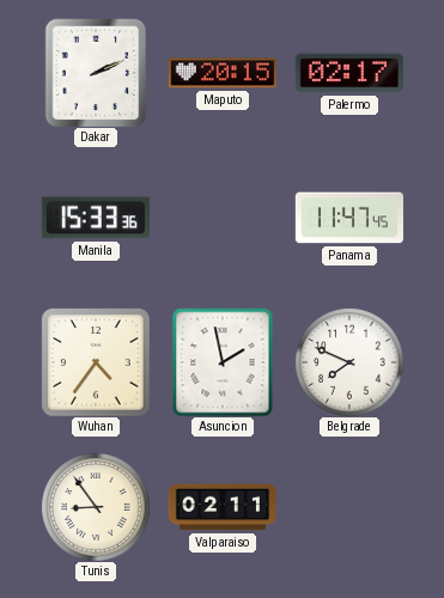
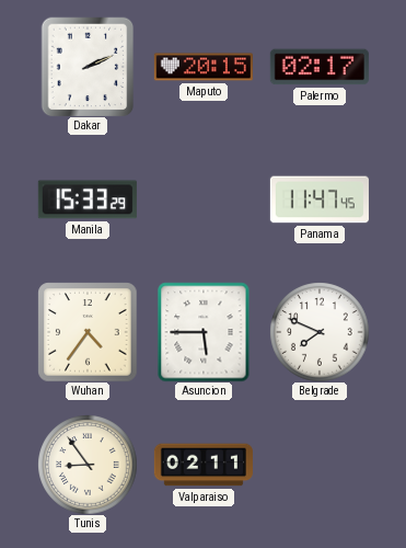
Manila: 15:33:36 -> 15:33:29 (88, 199)
Asuncion: 1:58 -> 5:45 (204, 332)
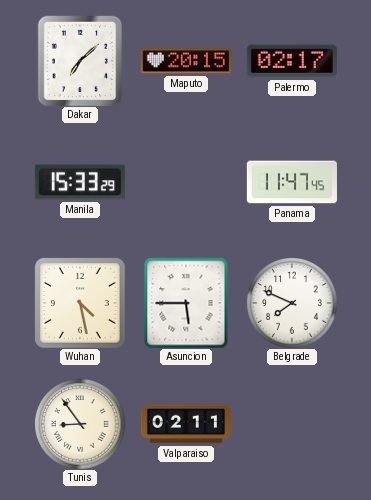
Dakar: 2:11 -> 7:08 (80, 61)
Wuhan: 4:36 -> 4:28 (80, 303)
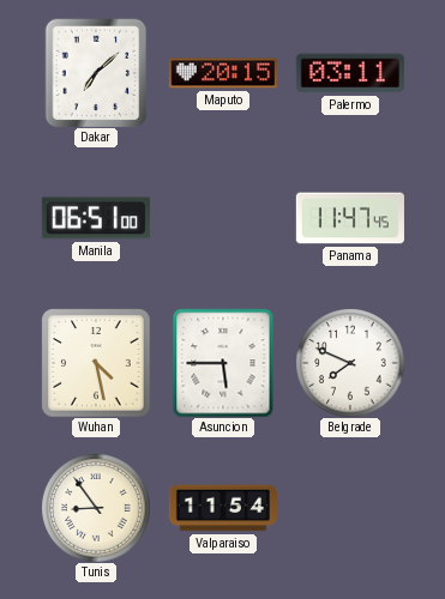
Palermo: 02:17 -> 03:11 (350, 73)
Manila: 15:33 -> 06:51 (96, 218)
Valparaiso: 02:11 -> 11:54 (223, 508)
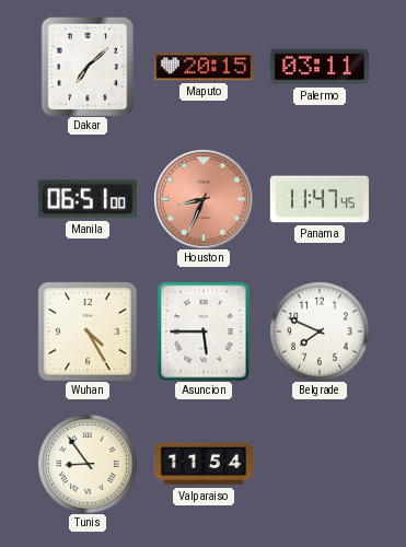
Houston: none -> 8:34 (204, 199)
Wuhan: 4:28 -> 4:25 (88, 331)
